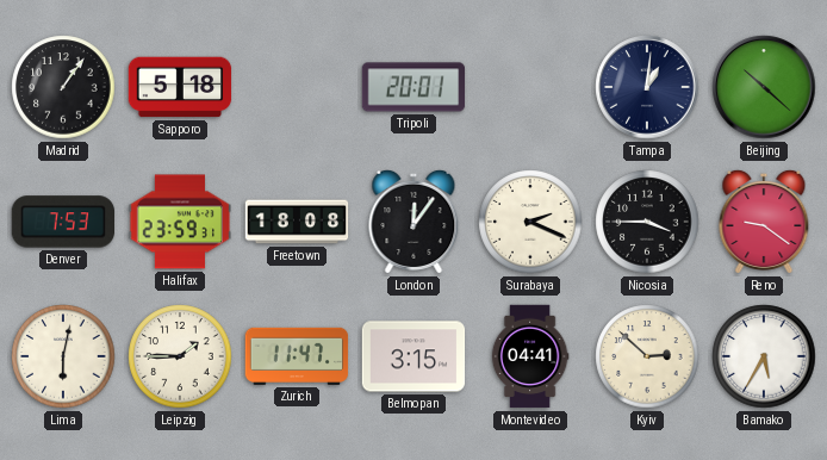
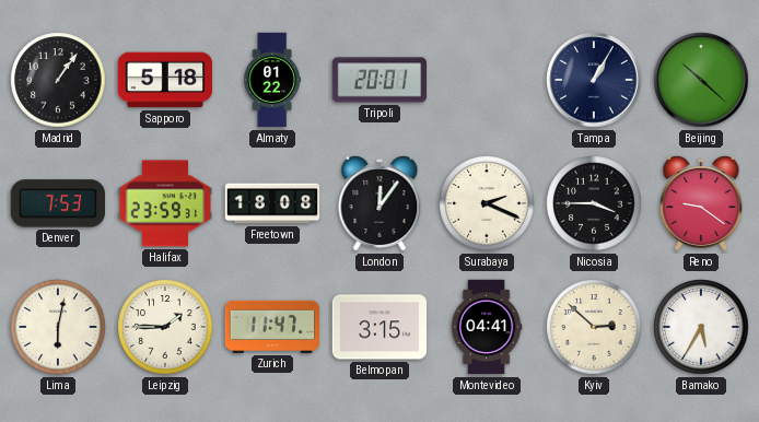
Almaty: none -> 01:22 (271, 80)
Tampa: 1:01 -> 1:05 (594, 80)
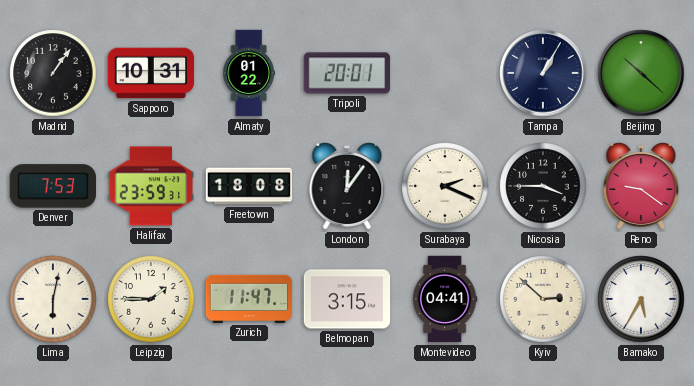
Sapporo: 5:18 -> 10:31 (151, 73)
